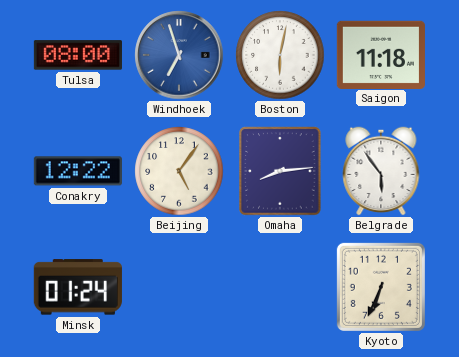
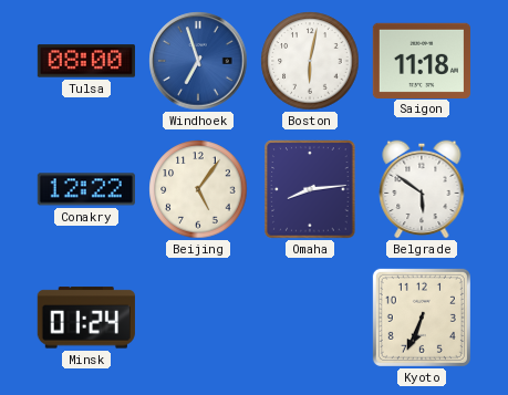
Belgrade: 5:54 -> 5:51 (422, 189)
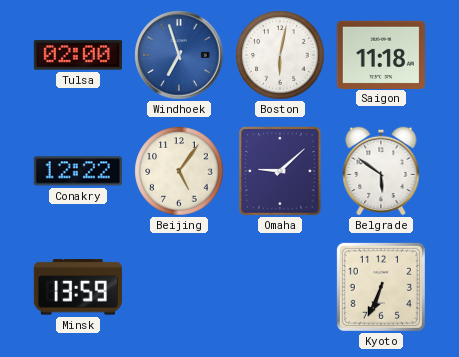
Tulsa: 08:00 -> 02:00 (78, 55)
Omaha: 8:14 -> 9:08 (280, 171)
Minsk: 01:24 -> 13:59 (78, 287)
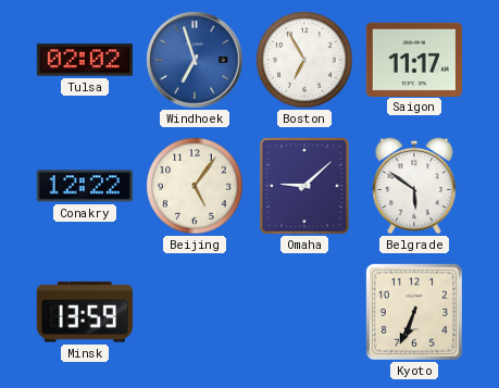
Tulsa: 02:00 -> 02:02 (85, 60)
Boston: 6:02 -> 6:55 (304, 60)
Saigon: 11:18 -> 11:17 (414, 59)
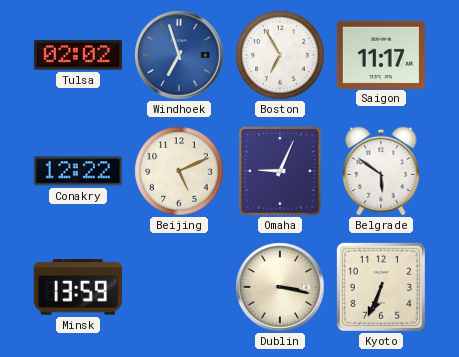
Beijing: 5:06 -> 5:11 (179, 171)
Omaha: 9:08 -> 9:04 (280, 171)
Dublin: none -> 3:17 (280, 287)
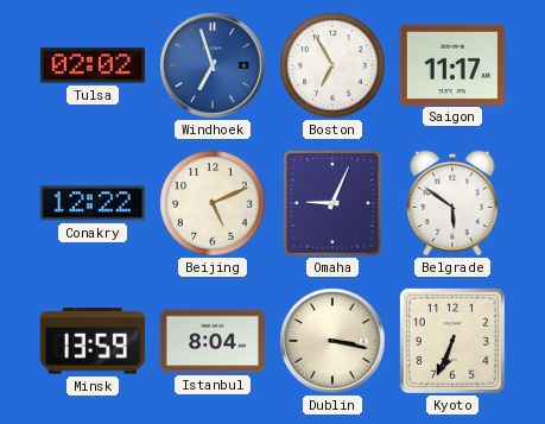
Istanbul: none -> 8:04 (213, 341)
